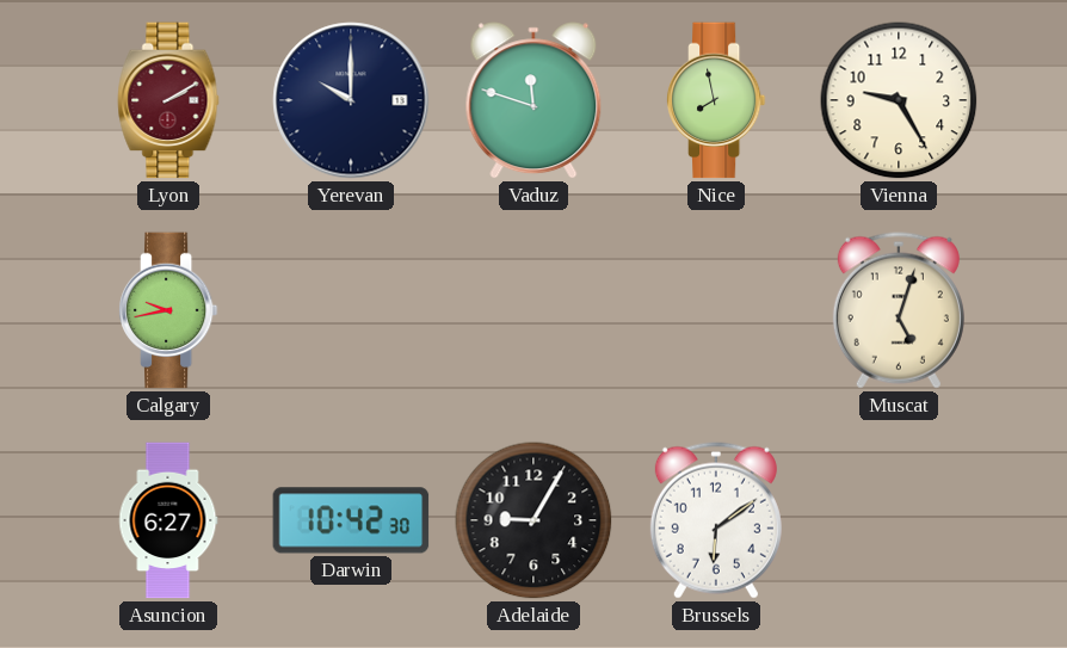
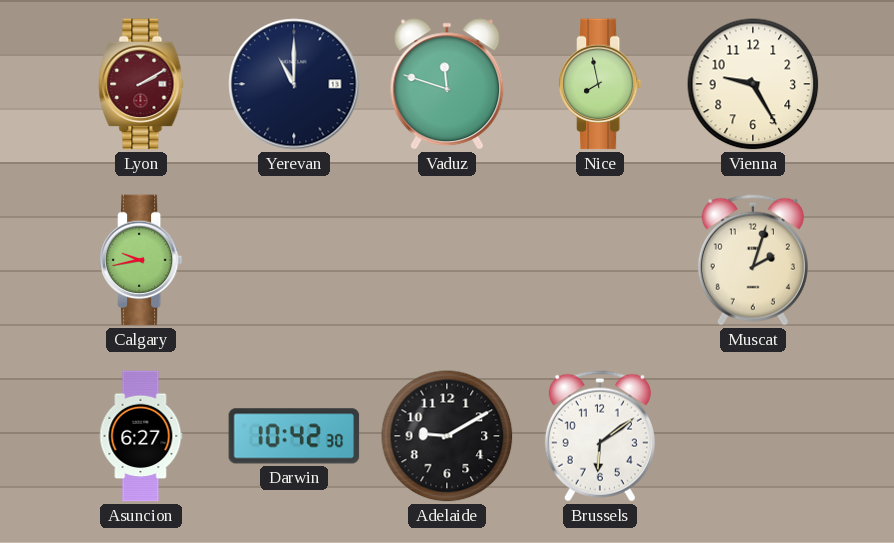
Yerevan: 10:00 -> 11:00 (294, 84)
Muscat: 5:03 -> 2:03 (753, 260)
Adelaide: 9:05 -> 9:10 (447, 436)
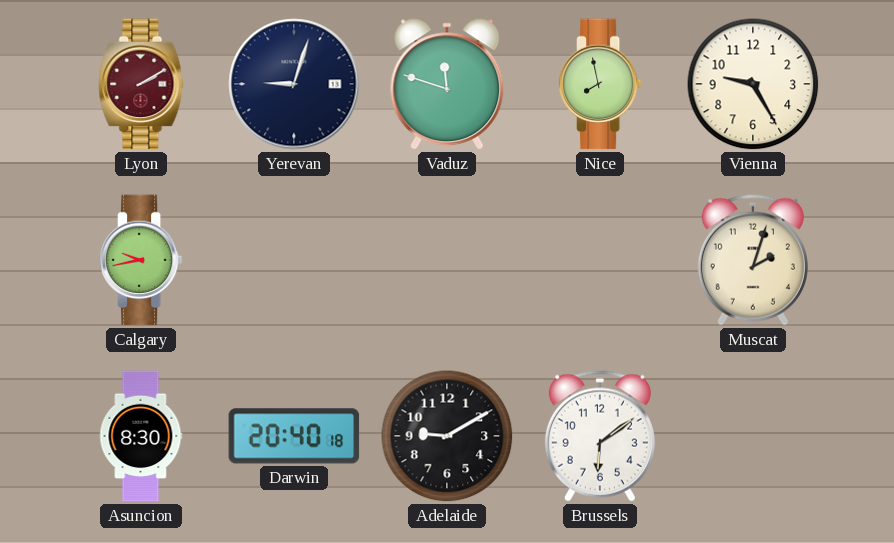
Yerevan: 11:00 -> 9:03 (294, 84)
Asuncion: 6:27 -> 8:30 (141, 436)
Darwin: 10:42 -> 20:40 (294, 436)
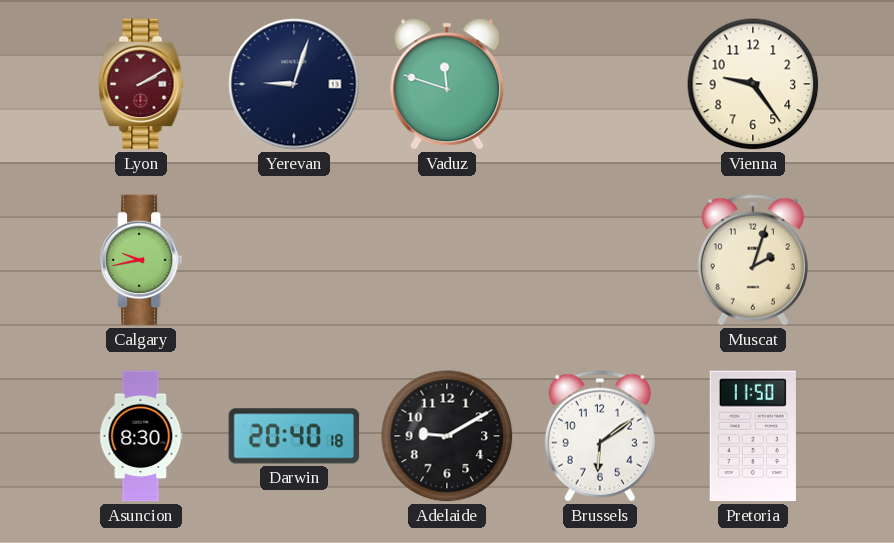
Nice: 7:58 -> none (600, 84)
Vienna: 9:25 -> 9:24 (753, 84)
Pretoria: none -> 11:50 (753, 436)
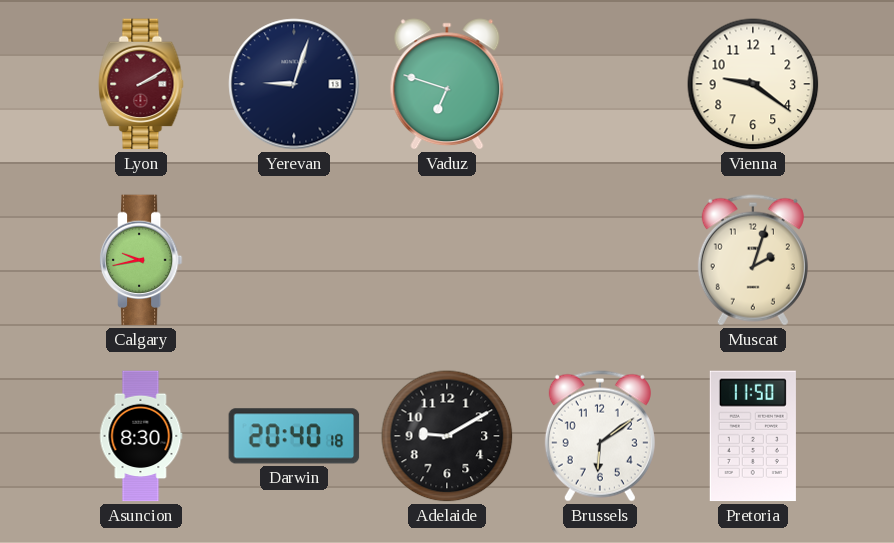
Vaduz: 11:48 -> 6:48 (447, 84)
Vienna: 9:24 -> 9:21 (753, 84)
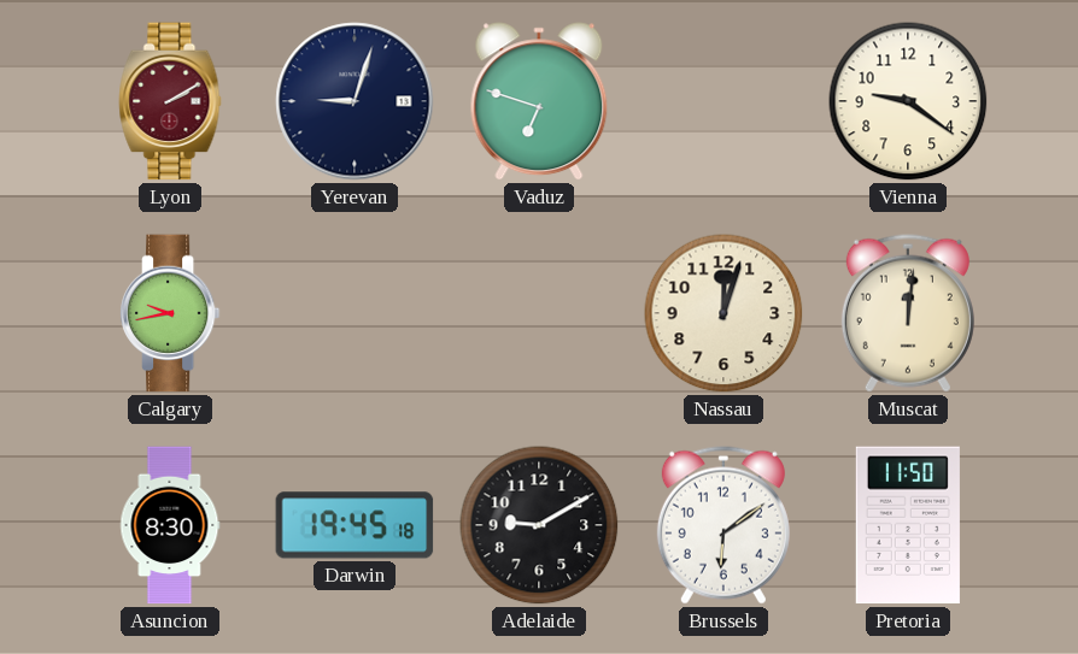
Nassau: none -> 12:03 (723, 313)
Muscat: 2:03 -> 12:01 (908, 313)
Darwin: 20:40 -> 19:45 (355, 525)
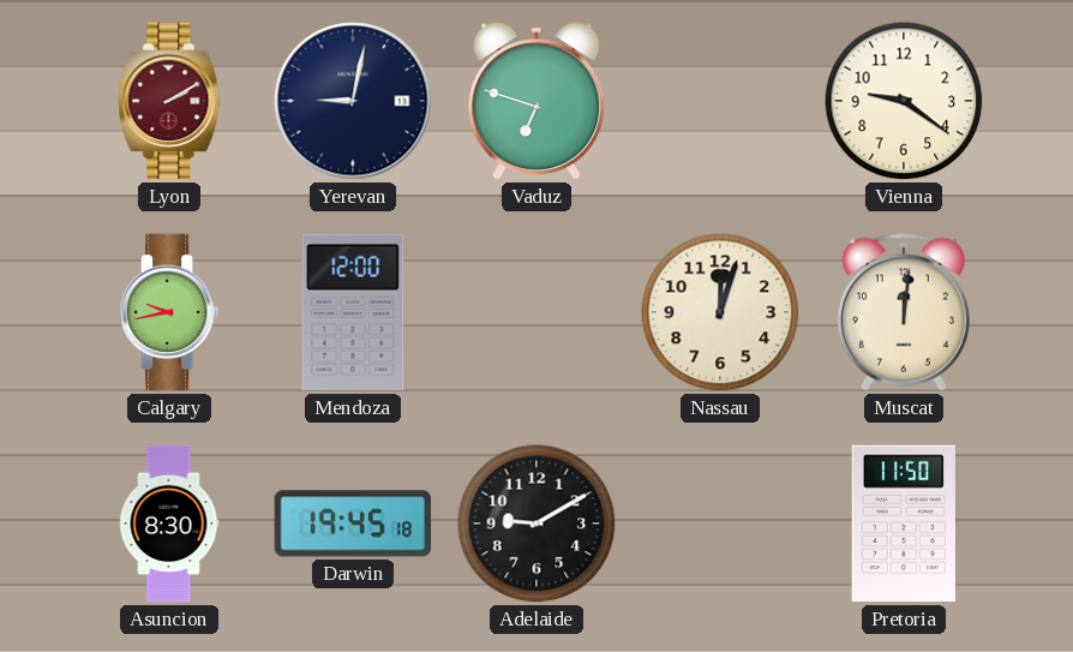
Yerevan: 9:03 -> 9:02 (353, 101)
Mendoza: none -> 12:00 (353, 312)
Brussels: 6:09 -> none (723, 525)
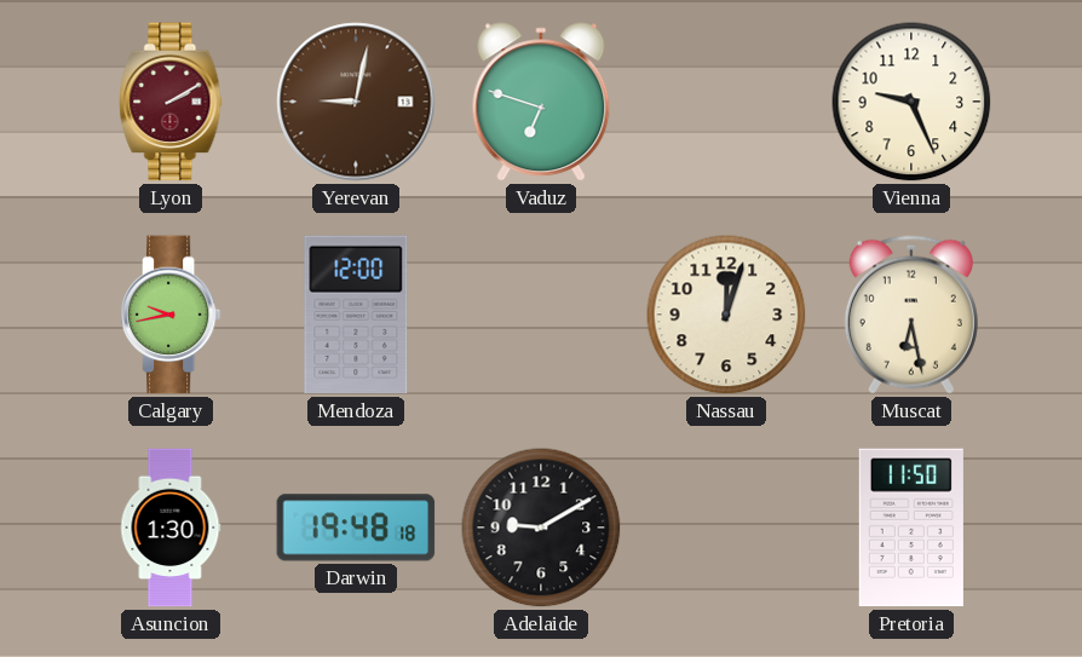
Yerevan dial: navy -> brown (356, 102)
Vienna: 9:21 -> 9:26 (911, 102)
Muscat: 12:01 -> 6:28 (911, 315)
Asuncion: 8:30 -> 1:30 (171, 528)
Darwin: 19:45 -> 19:48 (356, 528)
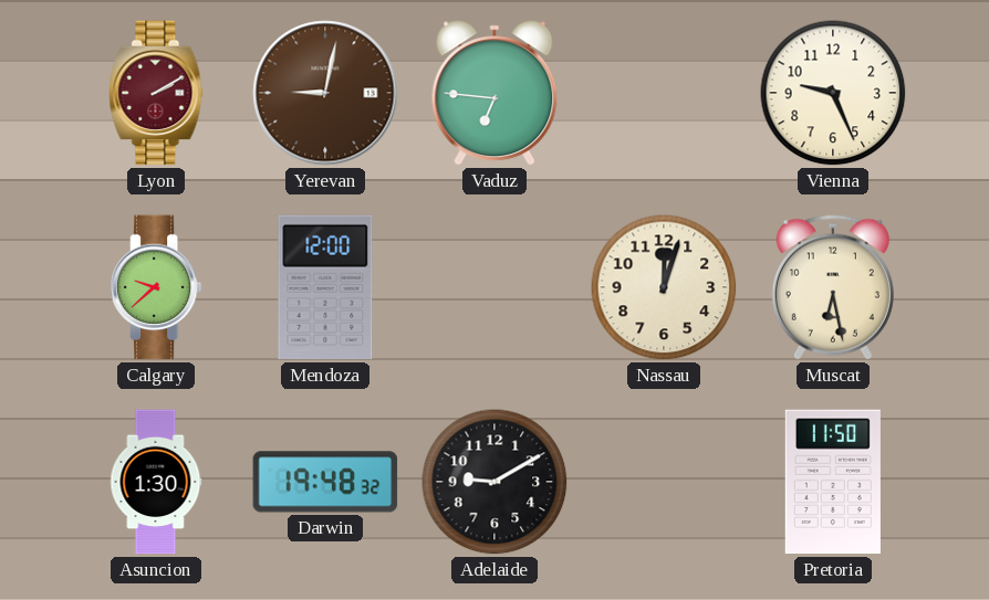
Vaduz: 6:48 -> 6:46 (494, 93)
Calgary: 9:43 -> 9:38 (156, 287)
Darwin: 19:48:18 -> 19:48:32 (325, 482)
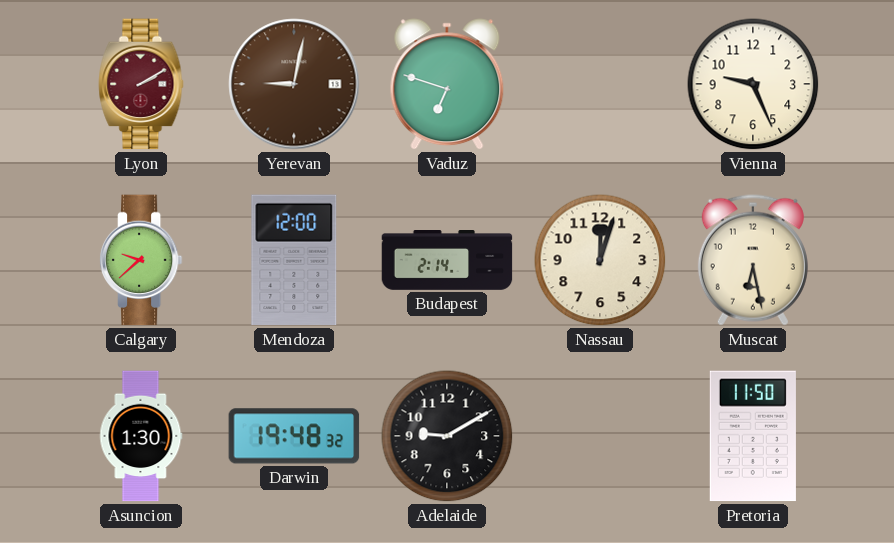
Vaduz: 6:46 -> 6:48 (447, 84)
Budapest: none -> 2:14 (447, 260)
